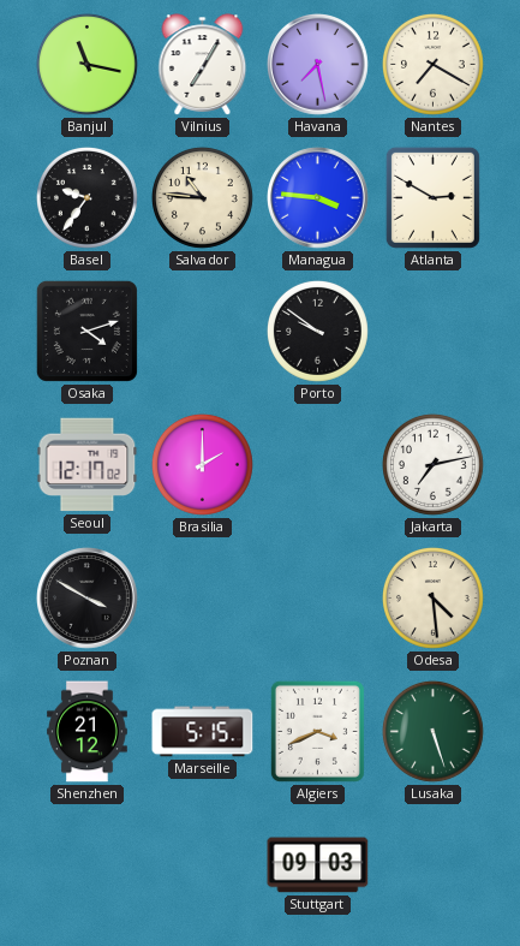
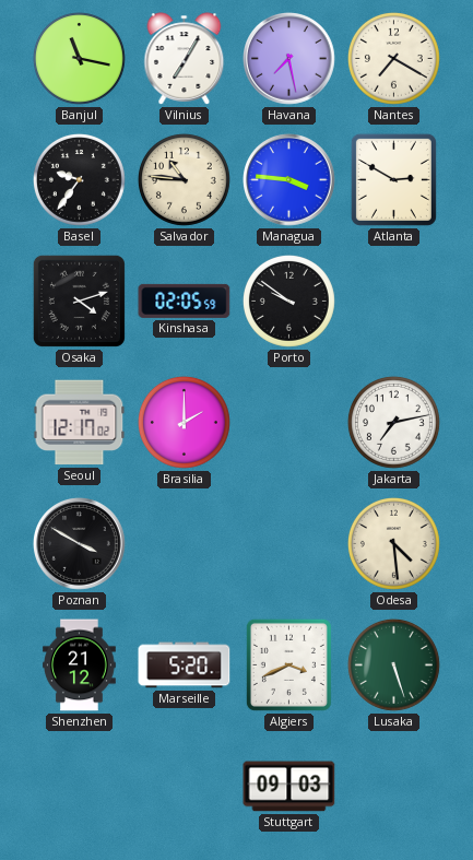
Kinshasa: none -> 02:05 (185, 301)
Marseille: 5:15 -> 5:20 (185, 665)
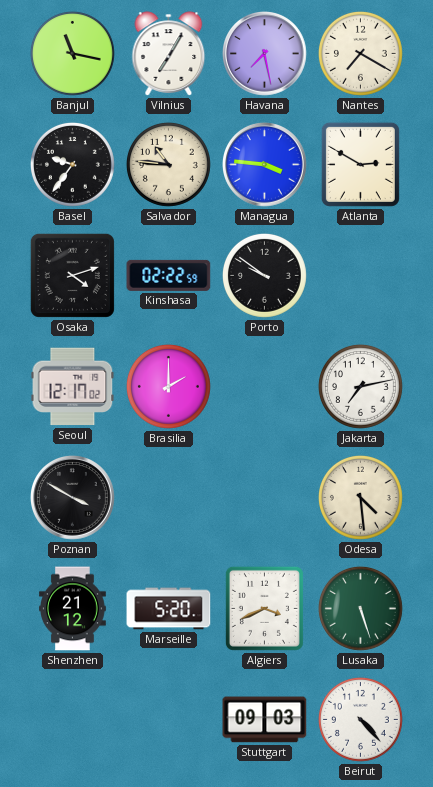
Kinshasa: 02:05 -> 02:22 (169, 275)
Beirut: none -> 4:23 (360, 719)
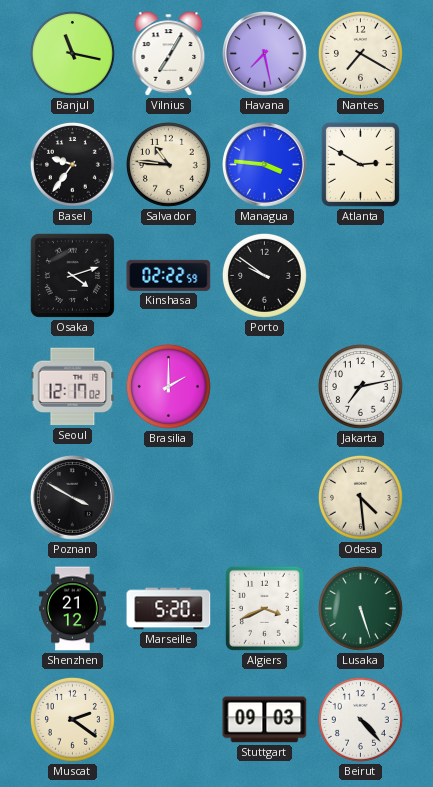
Muscat: none -> 2:21 (72, 719)
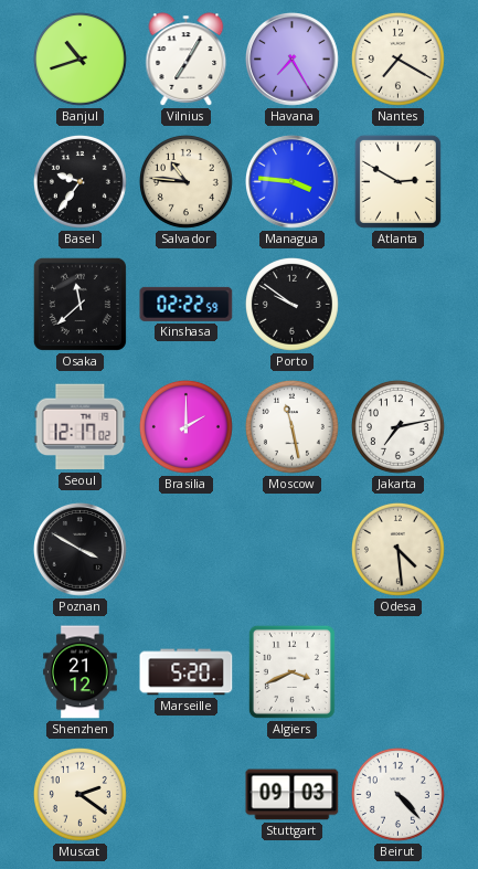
Banjul: 11:17 -> 10:42 (79, 59)
Havana: 7:28 -> 7:25 (293, 60)
Osaka: 4:12 -> 11:38 (79, 304)
Moscow: none -> 11:28 (291, 426)
Lusaka: 5:27 -> none (360, 608)
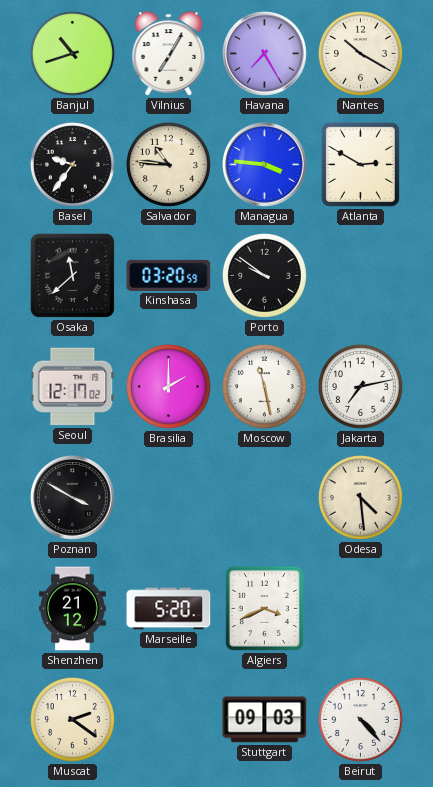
Nantes: 7:20 -> 10:20 (360, 53)
Kinshasa: 02:22 -> 03:20 (169, 275)
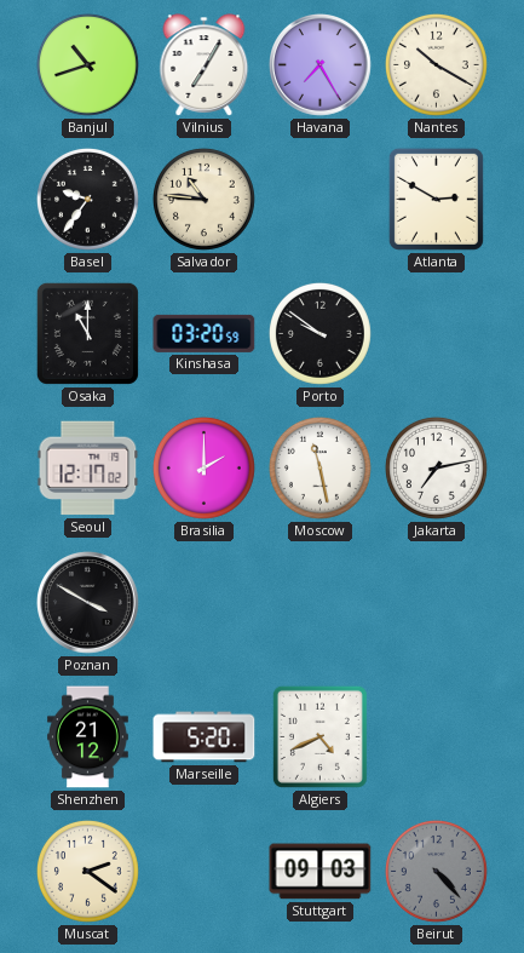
Managua: 3:46 -> none (265, 165)
Osaka: 11:38 -> 11:00 (87, 333)
Odesa: 4:29 -> none (360, 497)
Algiers: 3:41 -> 4:41 (319, 736)
Beirut dial: white -> grey (436, 871)
